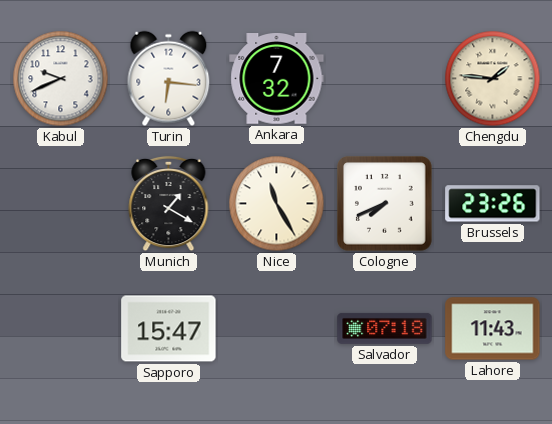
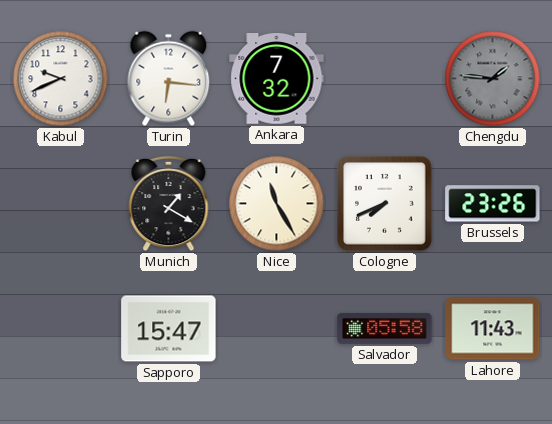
Chengdu dial: cream -> grey (493, 79)
Salvador: 07:18 -> 05:58 (385, 328)
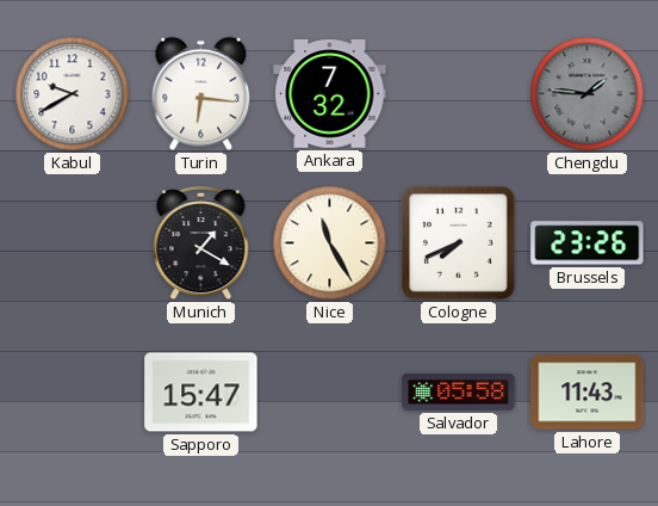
Kabul: 9:41 -> 9:40 (73, 94)
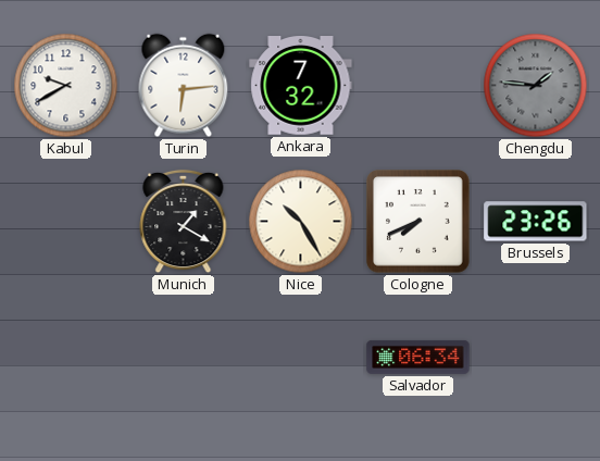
Turin: 6:16 -> 6:14 (184, 86)
Nice: 11:25 -> 10:25 (301, 222)
Sapporo: 15:47 -> none (201, 393)
Salvador: 05:58 -> 06:34 (418, 357)
Lahore: 11:43 -> none (588, 393)
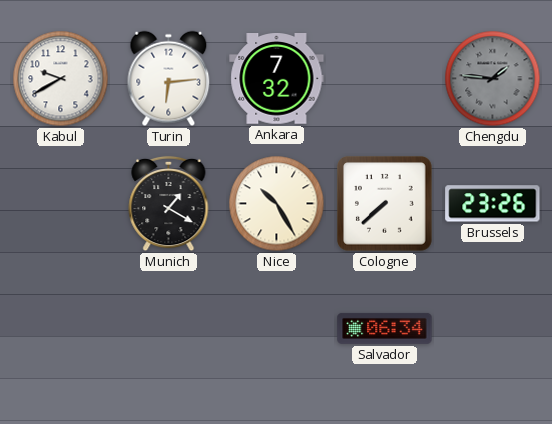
Cologne: 7:41 -> 7:38 (385, 204)
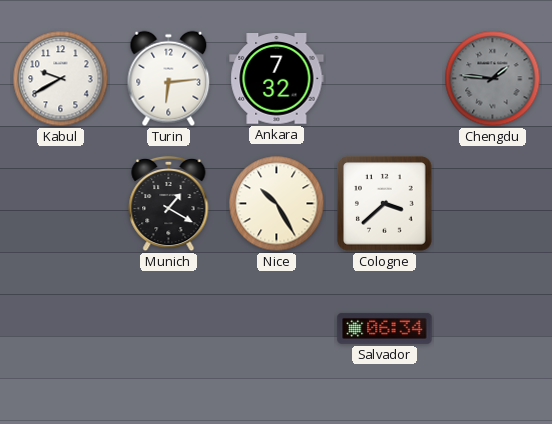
Cologne: 7:38 -> 3:38 (385, 204)
Brussels: 23:26 -> none (493, 204)
